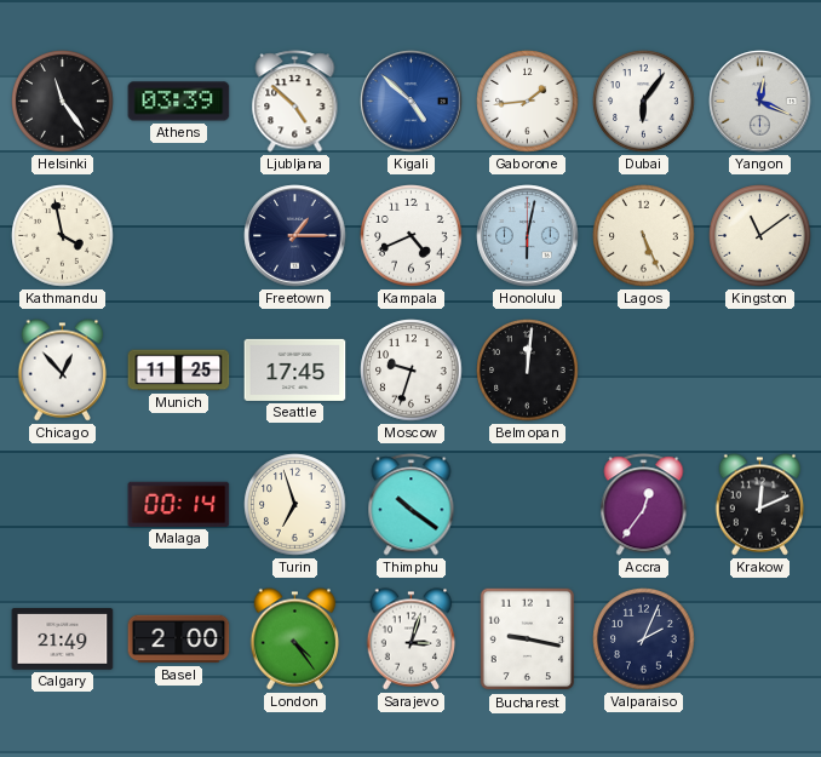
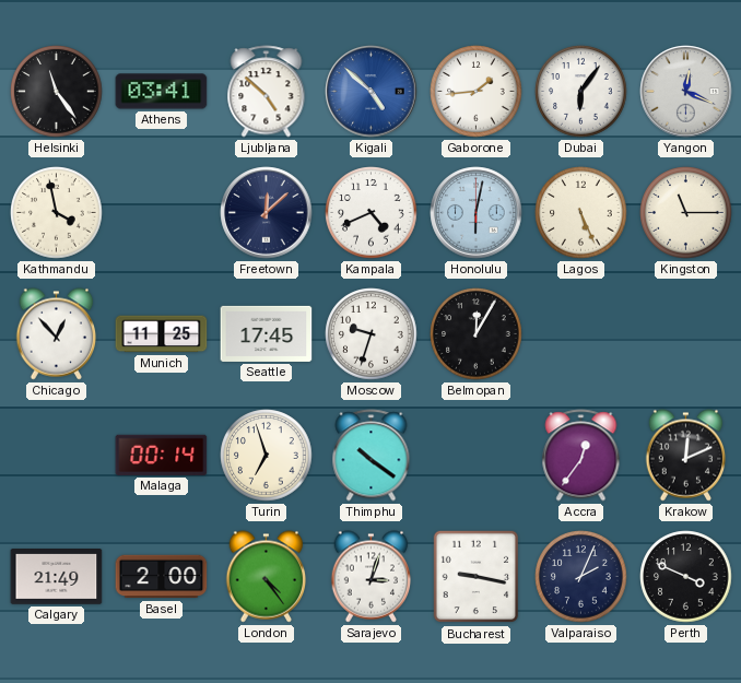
Athens: 03:39 -> 03:41 (162, 92)
Freetown: 1:15 -> 12:08 (267, 213)
Kingston: 11:09 -> 11:15 (686, 213)
Belmopan: 12:01 -> 12:05 (477, 334)
Perth: none -> 3:49 (686, 577)
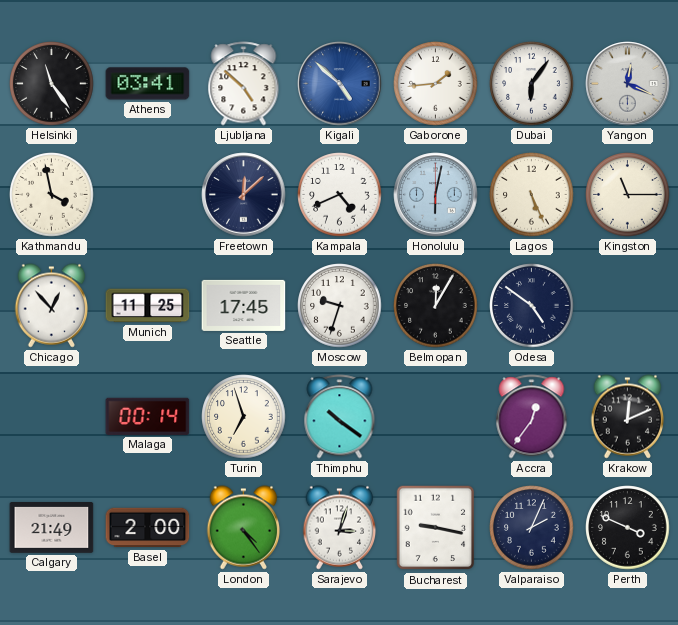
Odesa: none -> 4:51 (532, 306)
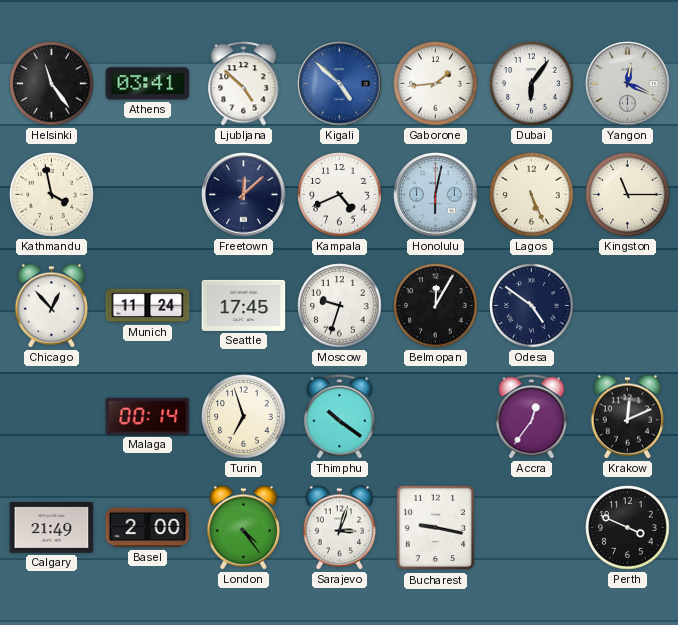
Munich: 11:25 -> 11:24 (148, 306)
Valparaiso: 2:04 -> none (532, 528)
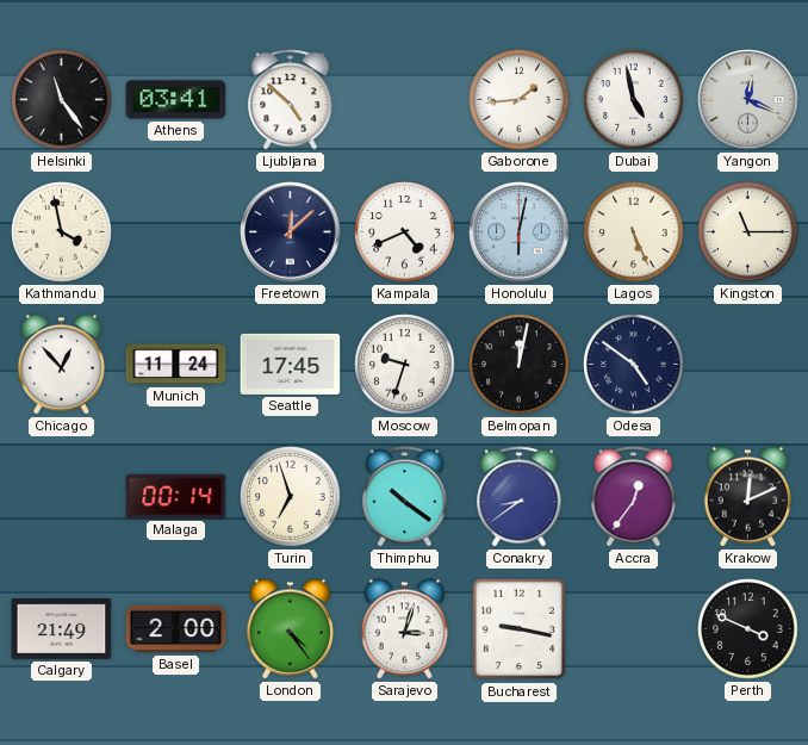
Kigali: 4:52 -> none (340, 84)
Dubai: 6:06 -> 4:58 (634, 100)
Belmopan: 12:05 -> 12:02 (520, 365)
Conakry: none -> 8:39 (520, 497)
